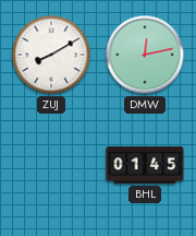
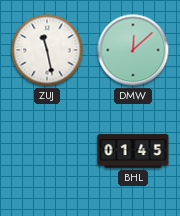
ZUJ: 8:10 -> 11:28 (47, 50)
DMW: 12:13 -> 12:08 (133, 50)
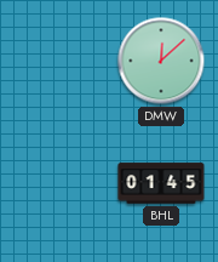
ZUJ: 11:28 -> none (47, 50)
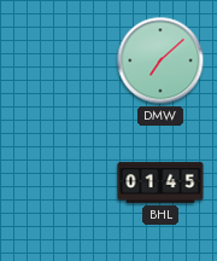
DMW: 12:08 -> 7:08 (160, 60)
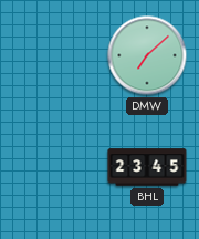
BHL: 01:45 -> 23:45 (147, 167)
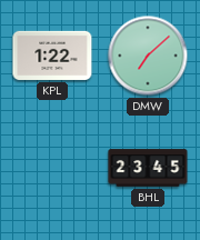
KPL: none -> 1:22 (52, 56)
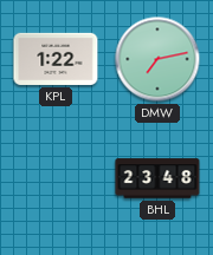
DMW: 7:08 -> 7:13 (157, 59)
BHL: 23:45 -> 23:48 (157, 178)
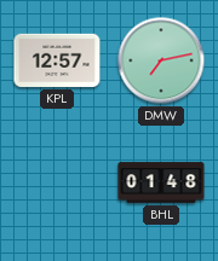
KPL: 1:22 -> 12:57 (57, 60)
BHL: 23:48 -> 01:48 (161, 182)
